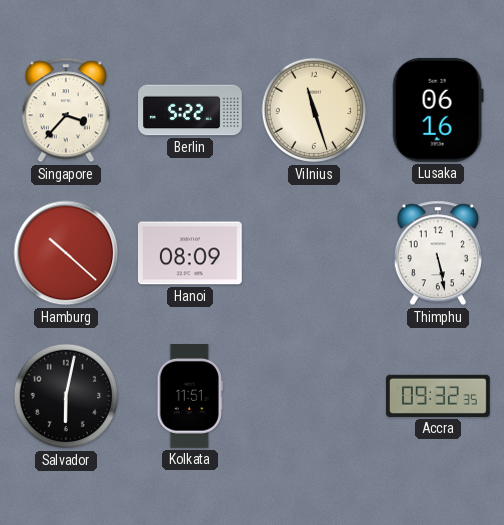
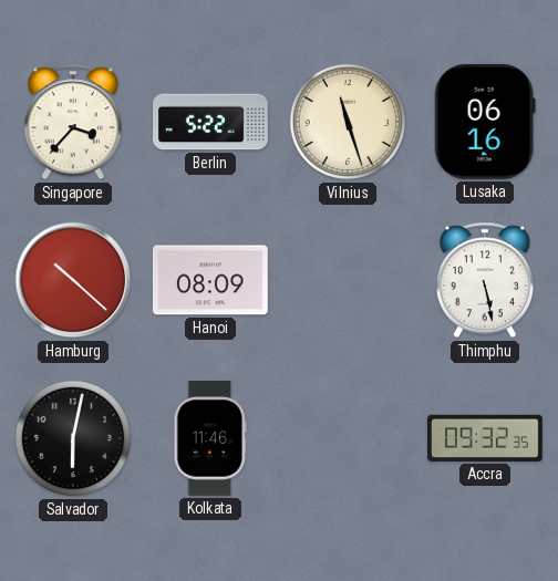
Kolkata: 11:51 -> 11:46 (210, 439)
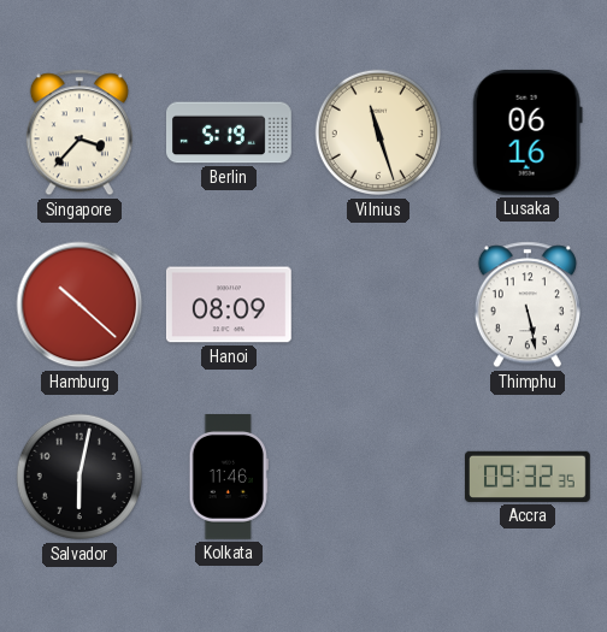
Berlin: 5:22 -> 5:19 (230, 132)
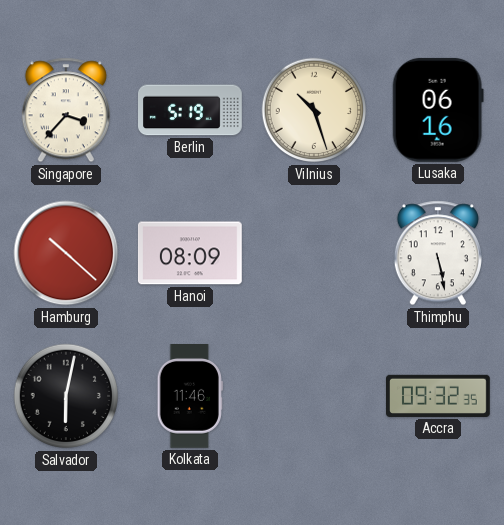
Vilnius: 11:27 -> 10:27 (314, 110)
